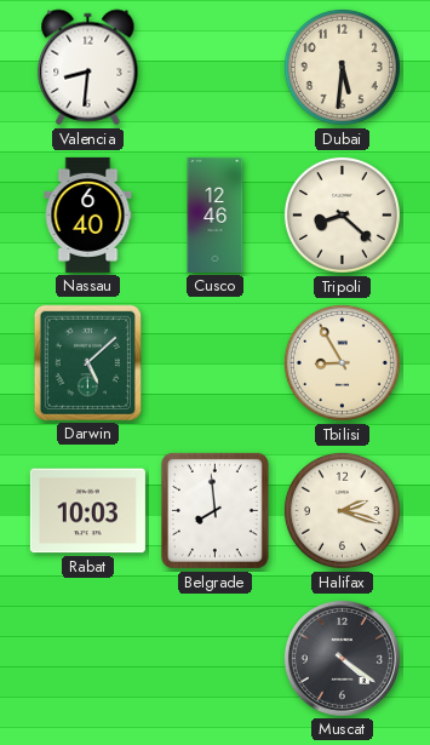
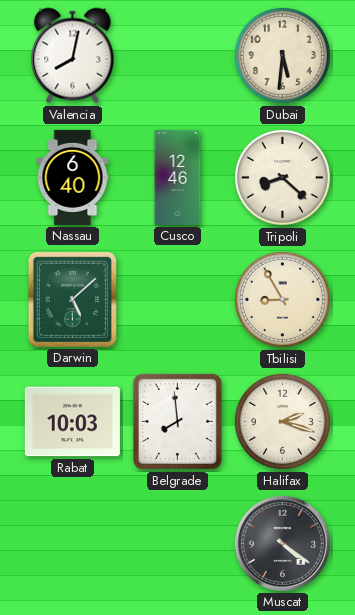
Valencia: 8:31 -> 8:02 (73, 56)
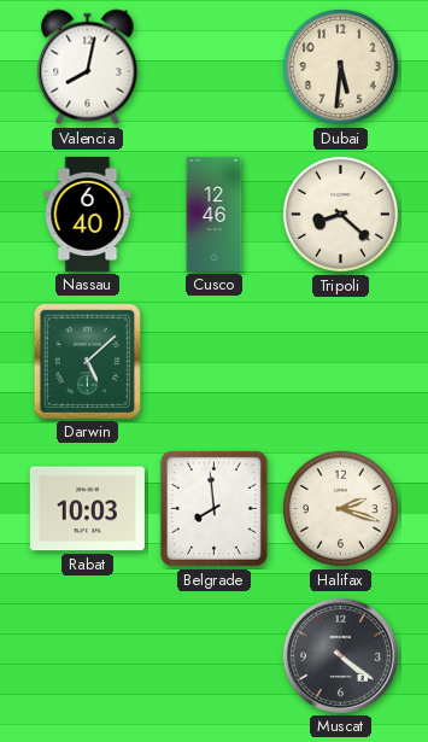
Tbilisi: 8:55 -> none (282, 299)
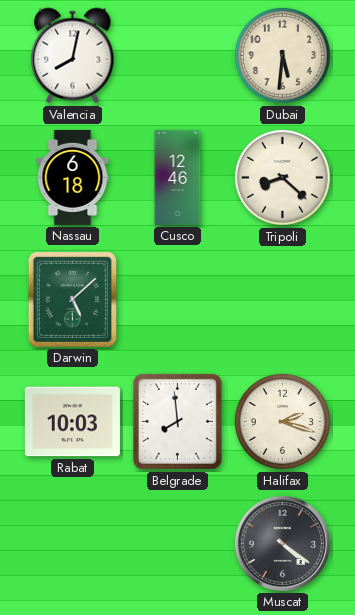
Nassau: 6:40 -> 6:18 (73, 177)
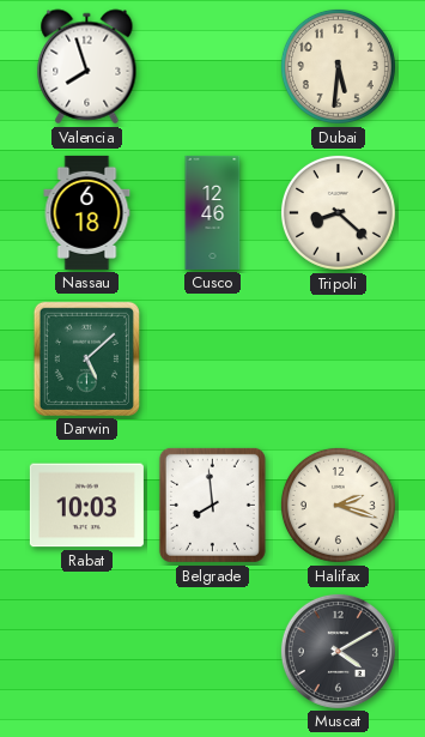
Valencia: 8:02 -> 7:57 (87, 67)
Muscat: 4:21 -> 4:10 (338, 651)
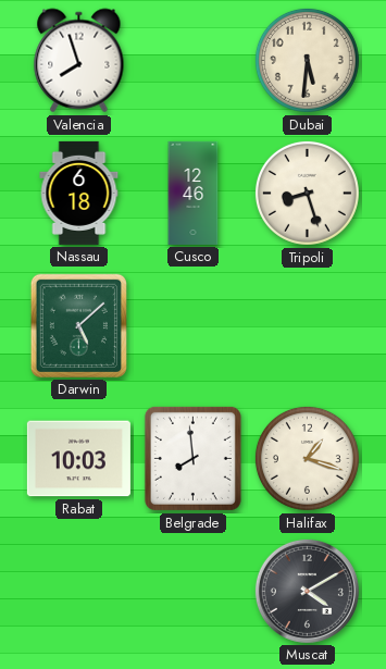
Tripoli: 8:22 -> 8:27 (307, 193)
Halifax: 2:18 -> 1:18 (307, 458)
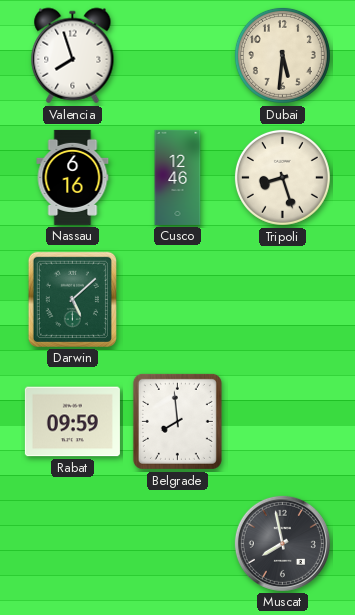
Nassau: 6:18 -> 6:16 (73, 177)
Rabat: 10:03 -> 09:59 (72, 422)
Halifax: 1:18 -> none (307, 458)
Muscat: 4:10 -> 7:58 (282, 543)
